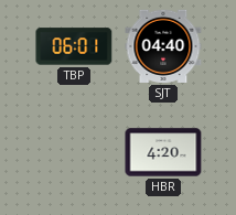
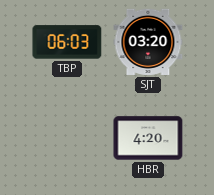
TBP: 06:01 -> 06:03 (67, 42)
SJT: 04:40 -> 03:20 (148, 42)
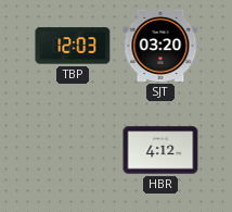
TBP: 06:03 -> 12:03 (73, 46)
HBR: 4:20 -> 4:12 (160, 150)
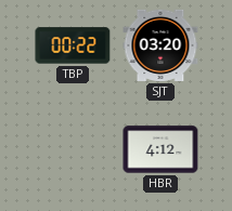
TBP: 12:03 -> 00:22 (73, 45)
